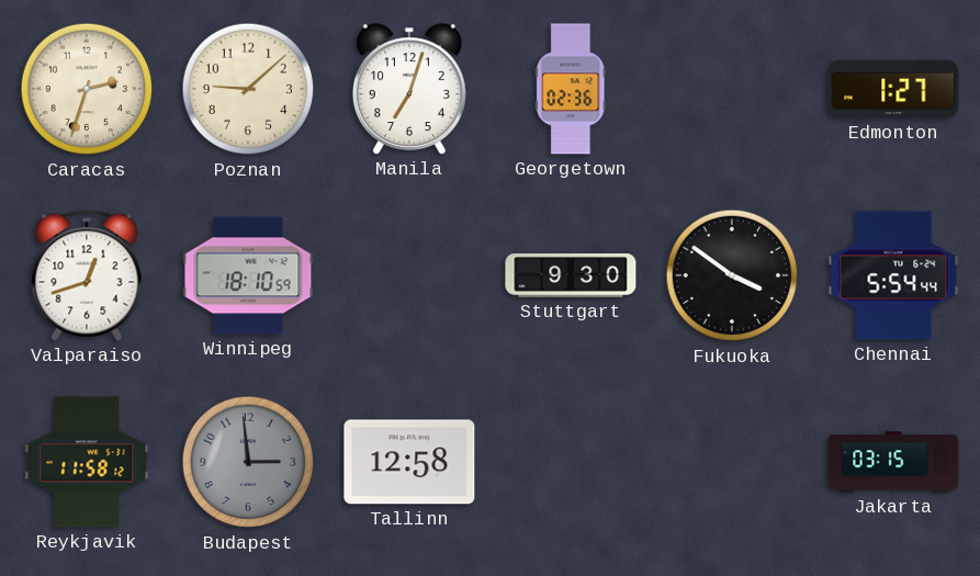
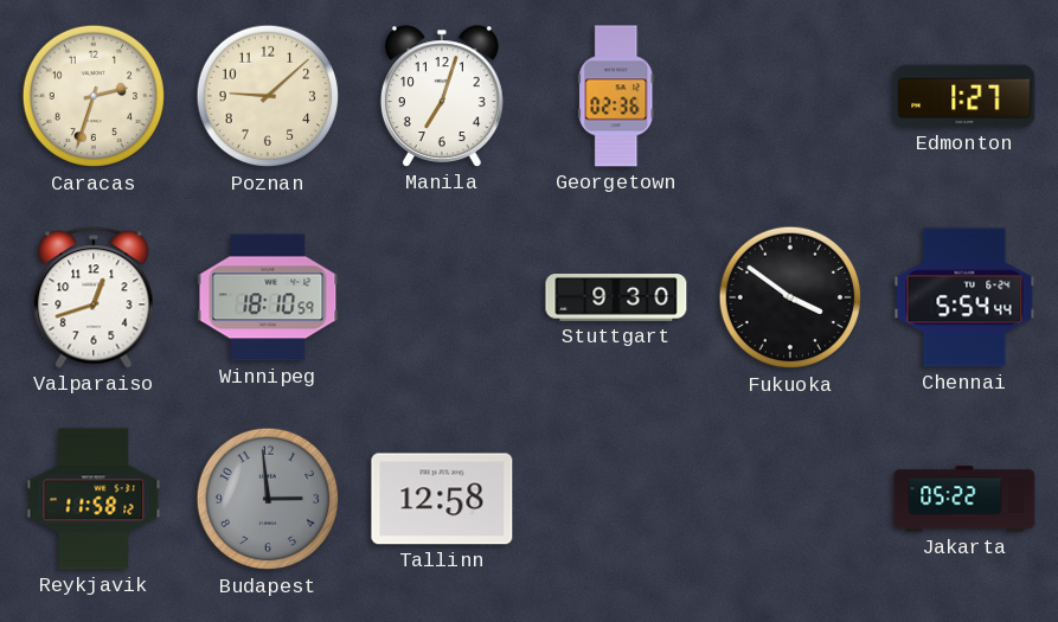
Jakarta: 03:15 -> 05:22 (964, 499)
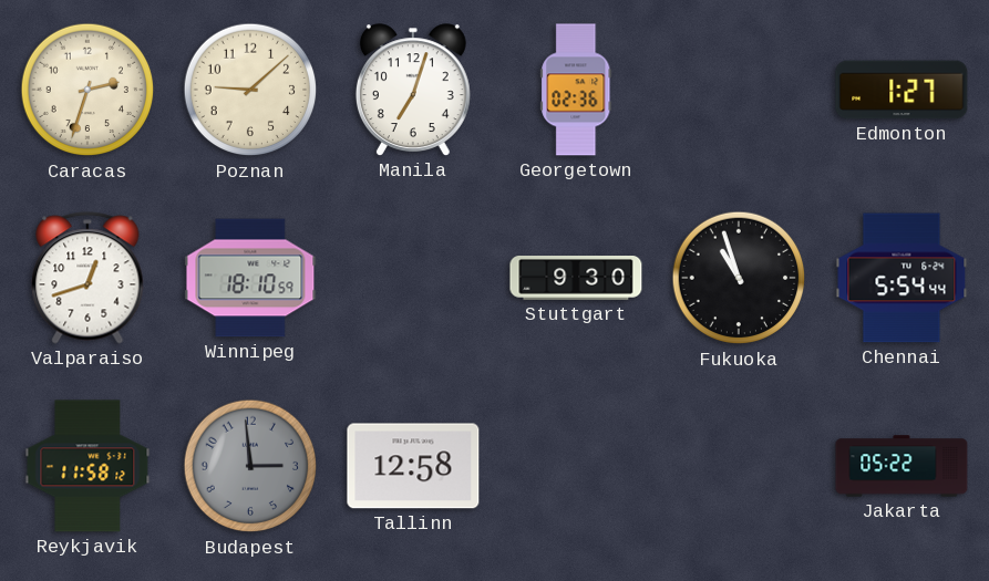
Fukuoka: 3:51 -> 10:57 (739, 278)
